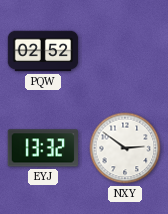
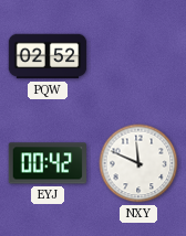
EYJ: 13:32 -> 00:42 (46, 163)
NXY: 2:51 -> 11:49 (138, 163)
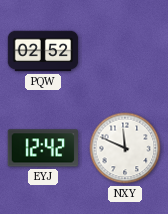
EYJ: 00:42 -> 12:42 (42, 148)
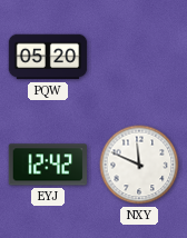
PQW: 02:52 -> 05:20 (48, 57)
